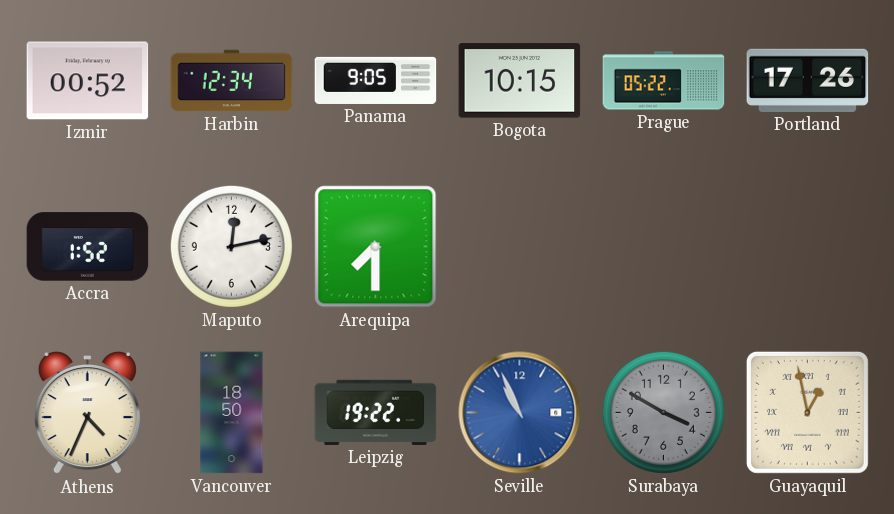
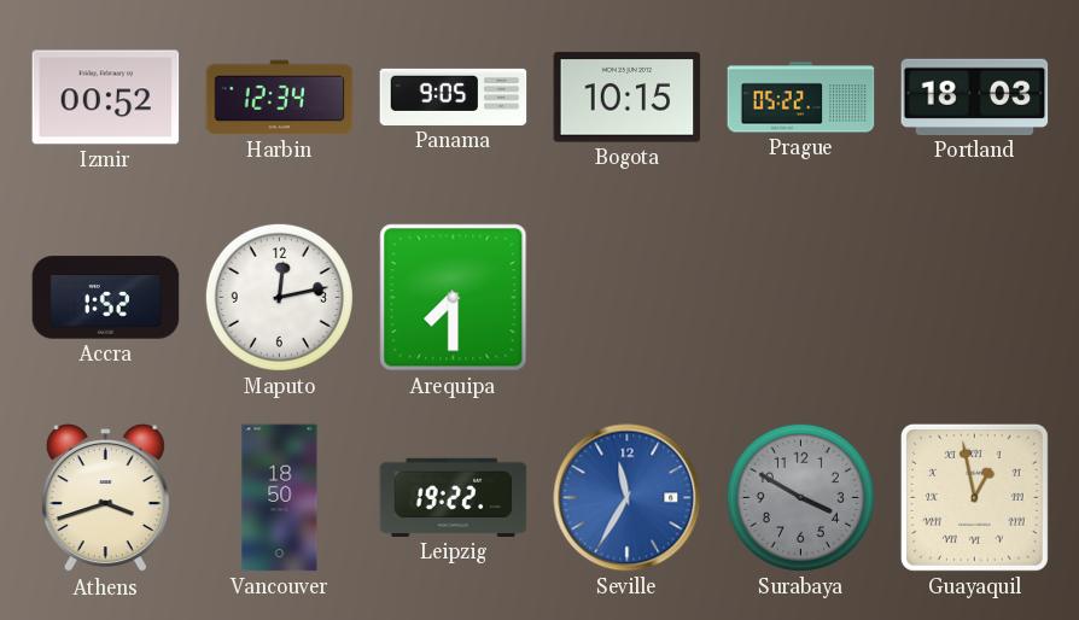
Portland: 17:26 -> 18:03 (975, 96)
Athens: 4:34 -> 3:42 (105, 499)
Seville: 10:56 -> 11:35 (628, 498)
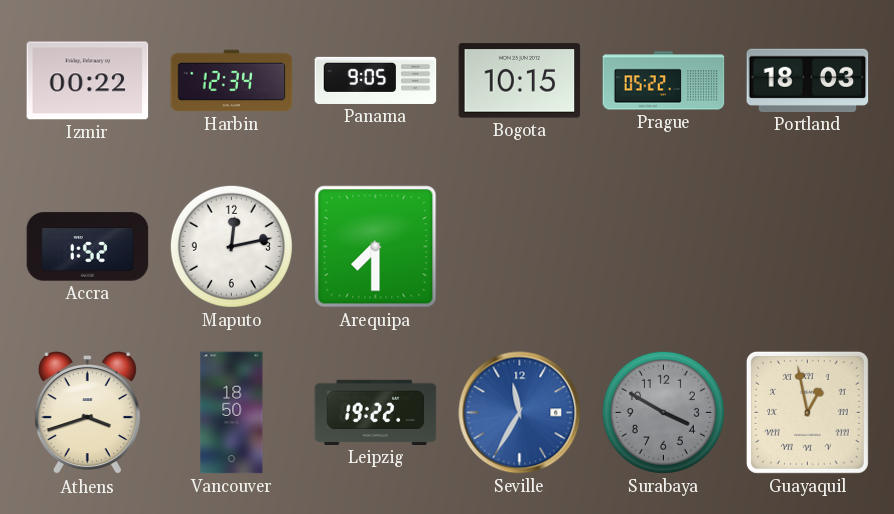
Izmir: 00:52 -> 00:22 (88, 81)
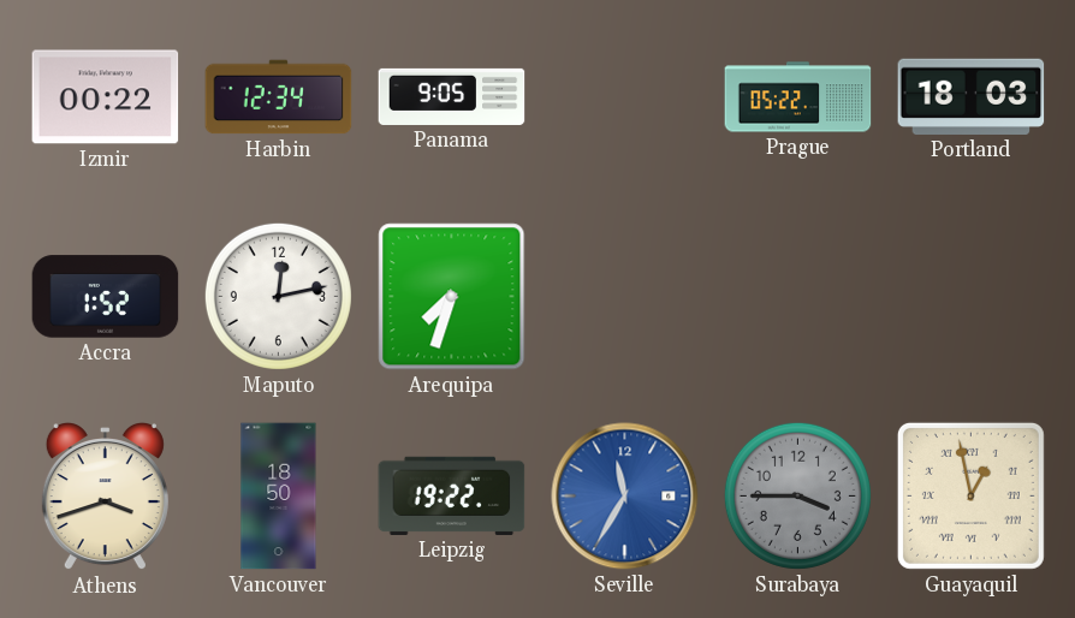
Bogota: 10:15 -> none (520, 81)
Arequipa: 7:30 -> 7:33 (452, 297)
Surabaya: 3:50 -> 3:45 (797, 495)
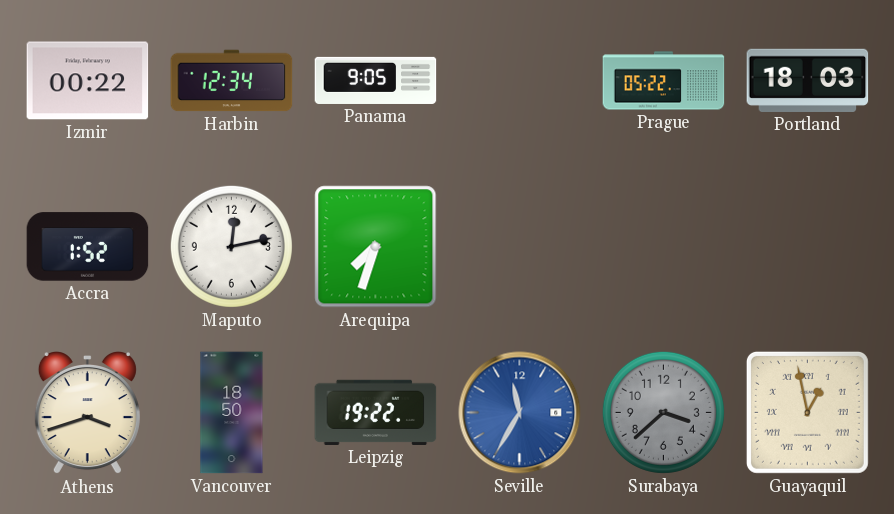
Surabaya: 3:45 -> 3:38 (663, 412)
